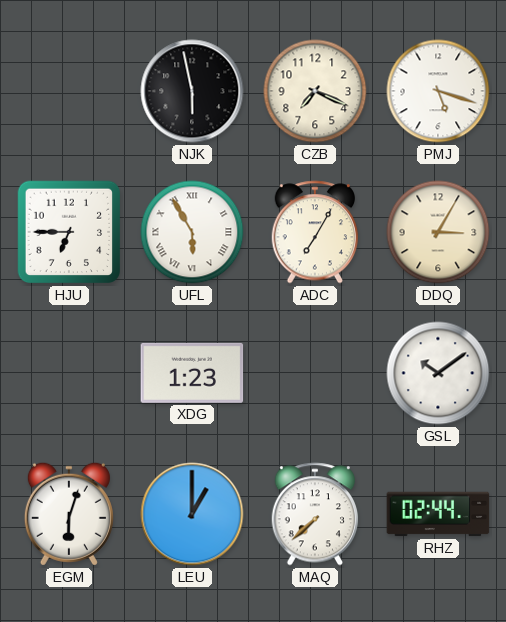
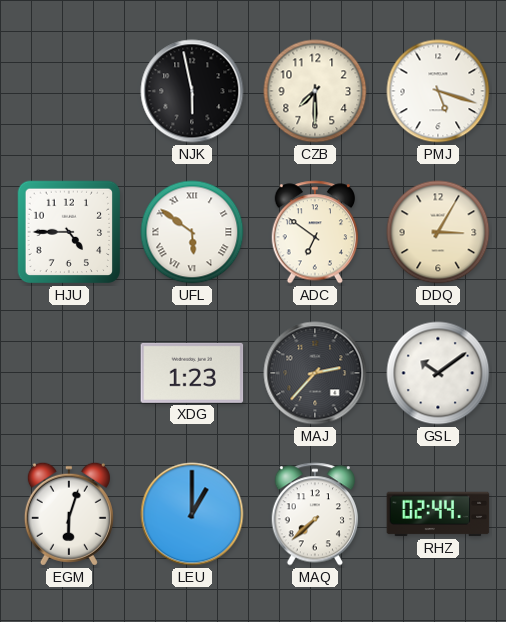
CZB: 7:19 -> 7:30 (315, 91)
HJU: 6:45 -> 4:45 (69, 232)
UFL: 5:55 -> 5:51 (192, 232)
ADC: 7:05 -> 6:51 (315, 232)
MAJ: none -> 2:37 (315, 373)
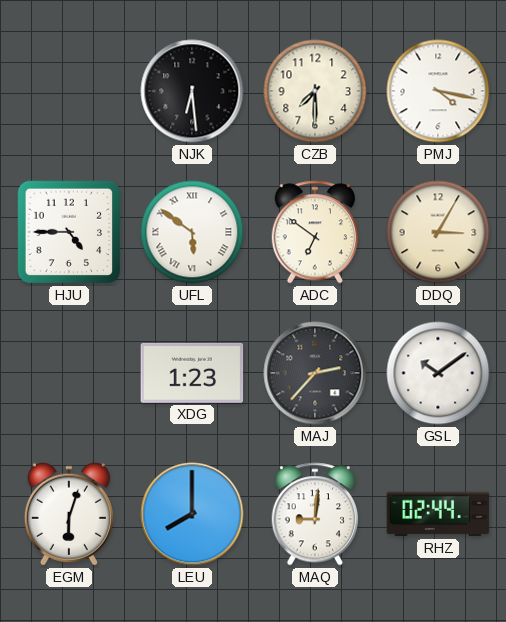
NJK: 5:58 -> 6:29 (192, 91)
PMJ: 5:18 -> 4:17 (438, 91)
LEU: 1:00 -> 8:00 (192, 514)
MAQ: 7:38 -> 9:01 (315, 514)
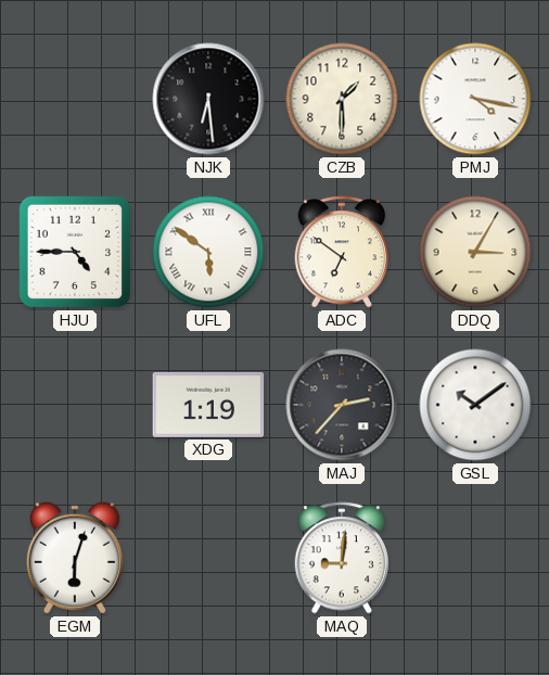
CZB: 7:30 -> 1:30 (342, 99)
XDG: 1:23 -> 1:19 (208, 405)
LEU: 8:00 -> none (192, 514)
RHZ: 02:44 -> none (438, 514)
